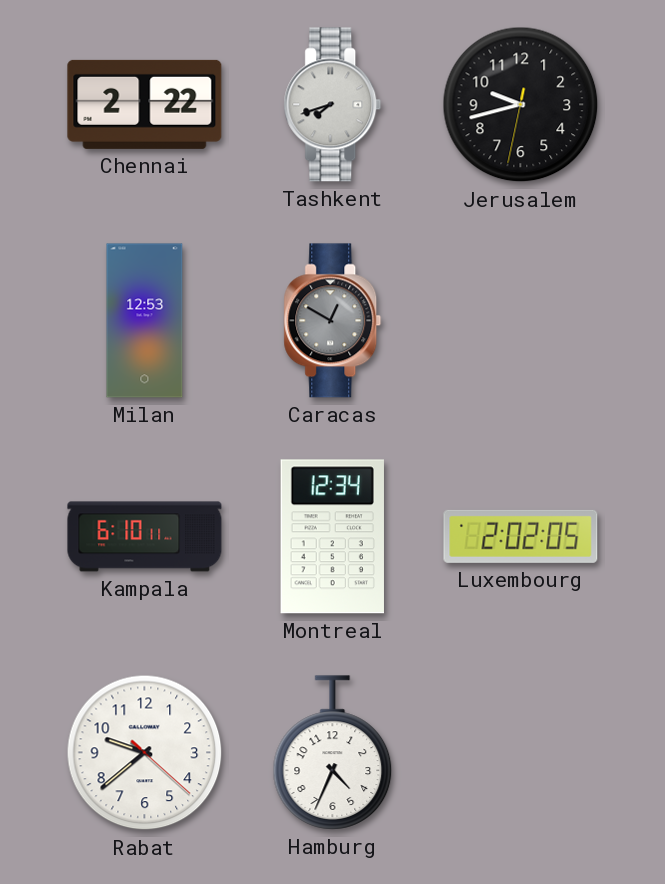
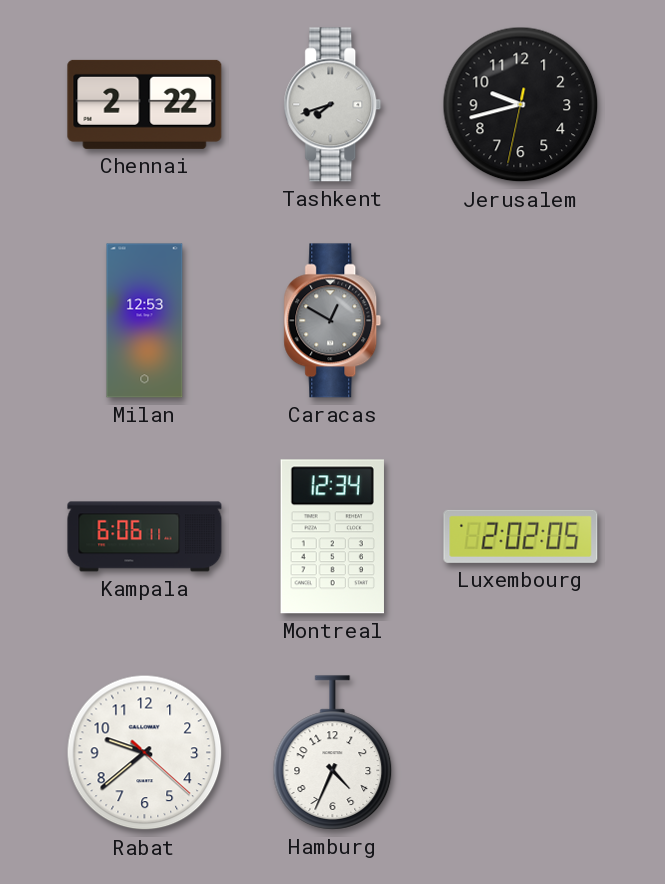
Kampala: 6:10 -> 6:06 (145, 537)
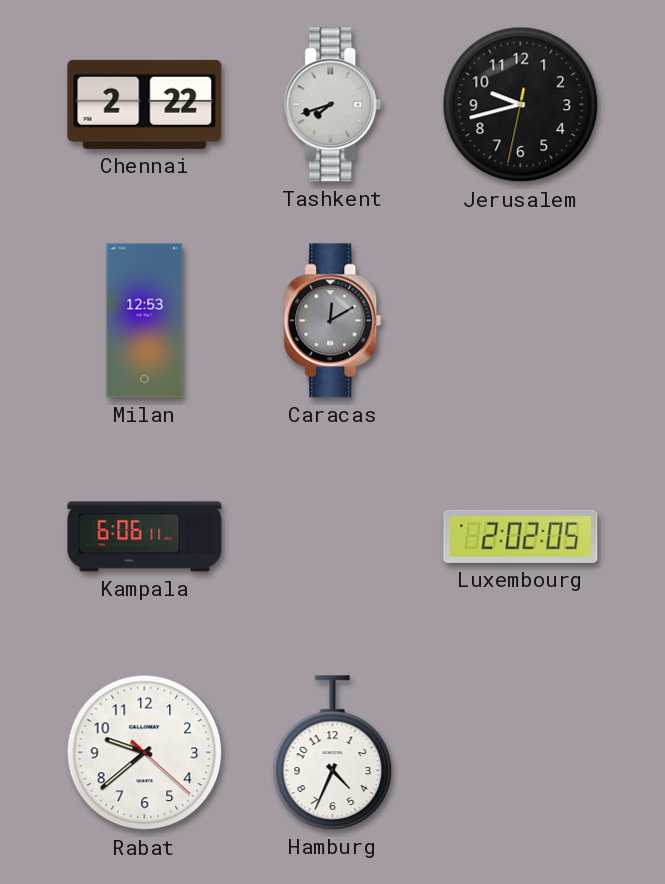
Caracas: 12:50 -> 12:10 (333, 321)
Montreal: 12:34 -> none (332, 537)
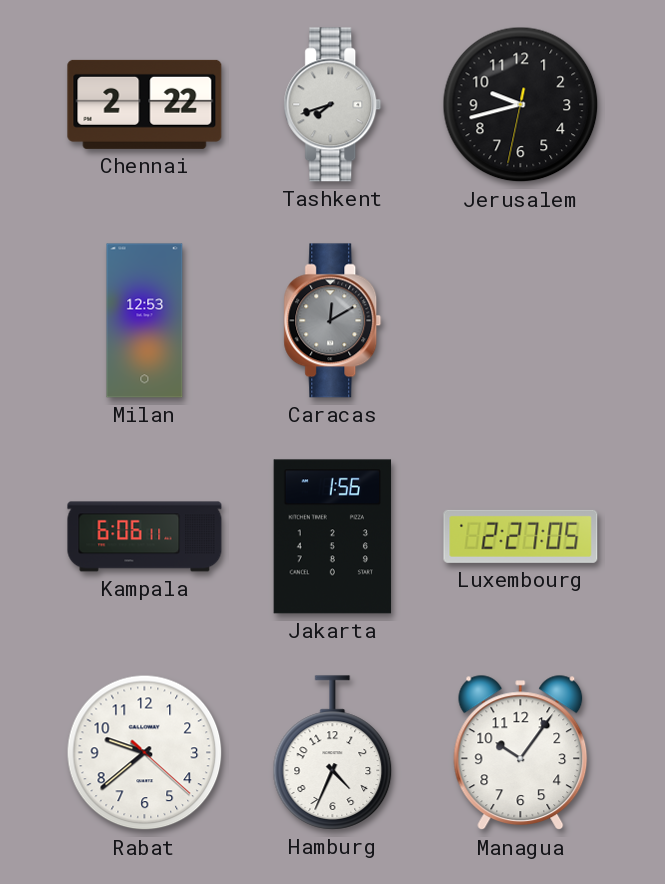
Jakarta: none -> 1:56 (333, 537)
Luxembourg: 2:02 -> 2:27 (521, 536)
Managua: none -> 10:06 (521, 753)
